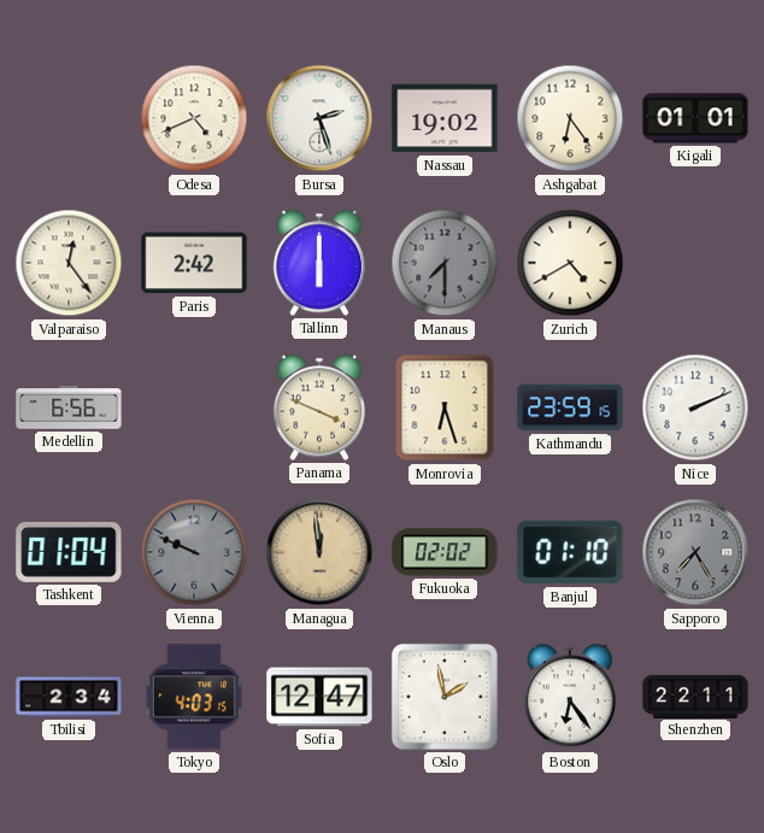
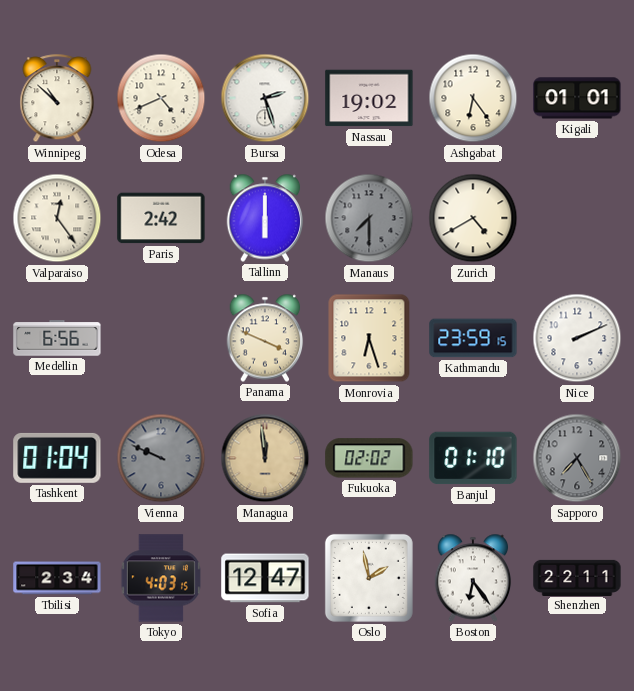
Winnipeg: none -> 10:52 (57, 99)
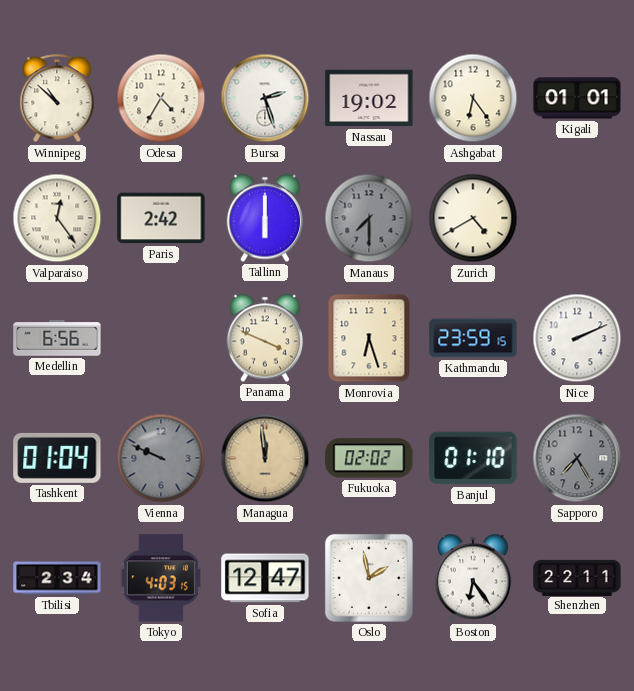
Odesa: 4:41 -> 4:35 (161, 98)
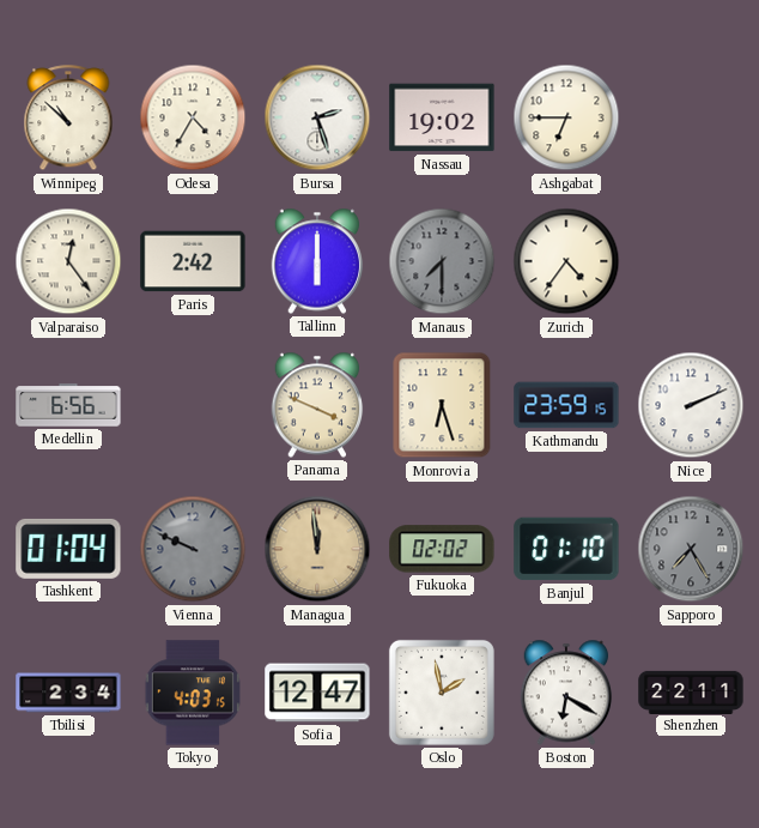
Ashgabat: 6:24 -> 6:45 (566, 117)
Kigali: 01:01 -> none (577, 98)
Zurich: 4:40 -> 4:36 (566, 261)
Boston: 6:24 -> 6:20 (566, 693)
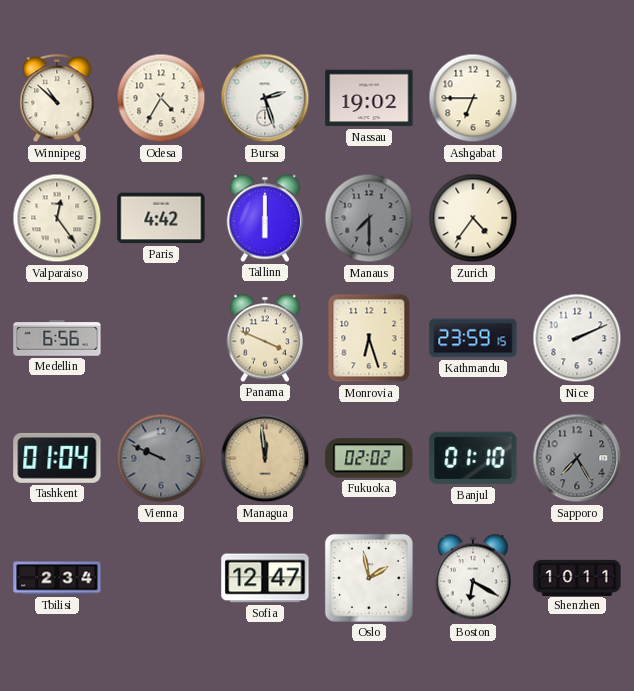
Paris: 2:42 -> 4:42 (161, 218)
Tokyo: 4:03 -> none (193, 693)
Shenzhen: 22:11 -> 10:11 (577, 577)
